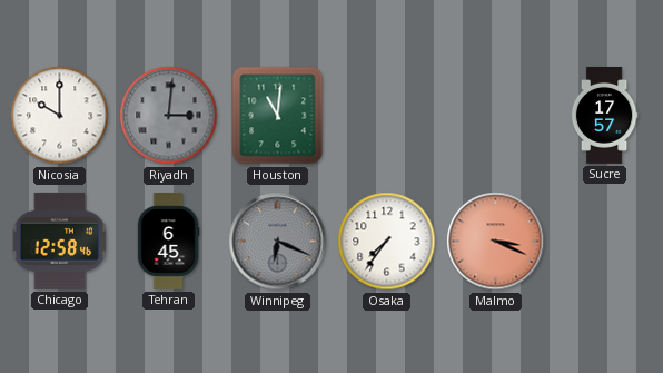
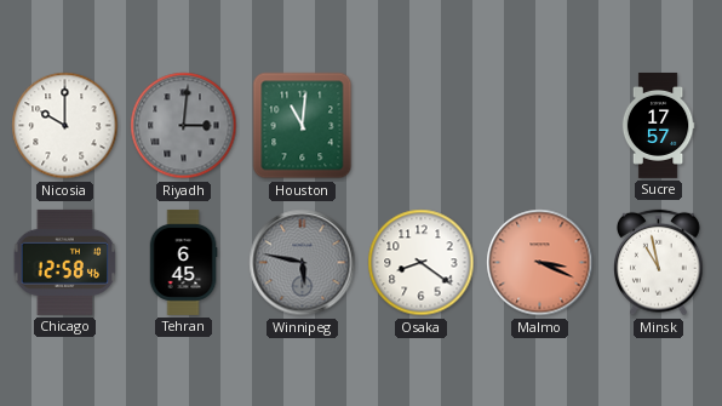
Winnipeg: 6:19 -> 5:47 (303, 263)
Osaka: 7:36 -> 8:21 (422, 263)
Minsk: none -> 10:58 (659, 263)
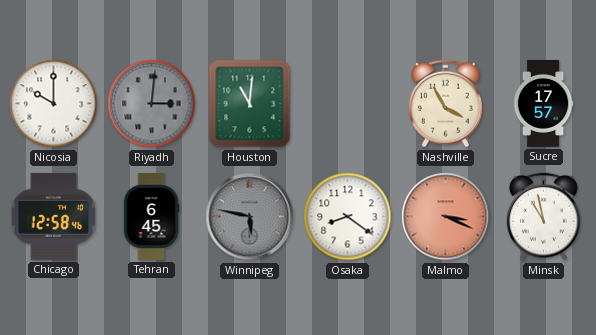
Nashville: none -> 3:55 (446, 104)
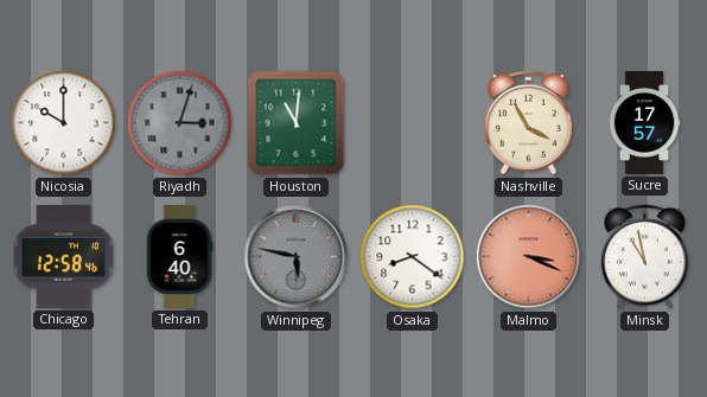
Riyadh: 3:01 -> 3:03 (180, 123)
Tehran: 6:45 -> 6:40 (179, 256)
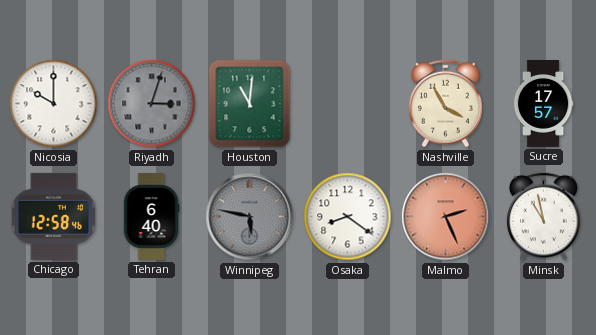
Malmo: 3:19 -> 2:26 (446, 217)
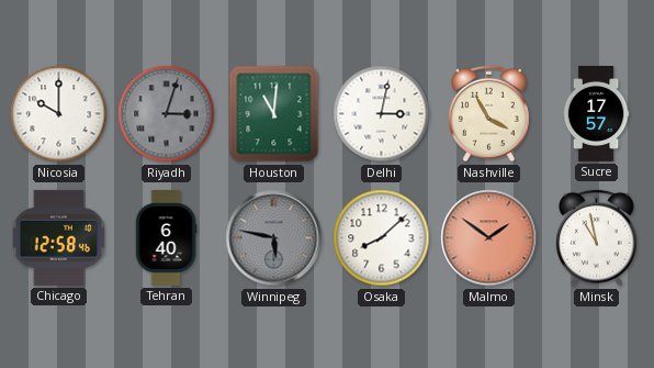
Delhi: none -> 3:02 (382, 114)
Osaka: 8:21 -> 8:08 (382, 238)
Malmo: 2:26 -> 1:51 (489, 238)
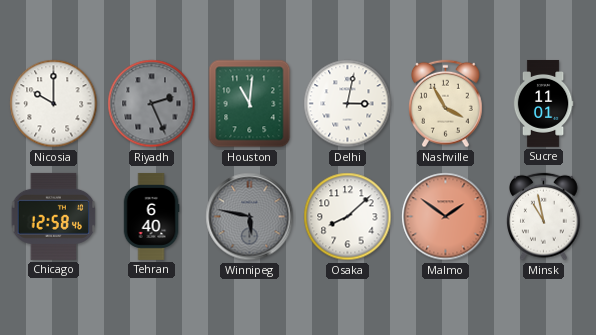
Riyadh: 3:03 -> 2:26 (152, 104)
Sucre: 17:57 -> 11:01 (543, 103)
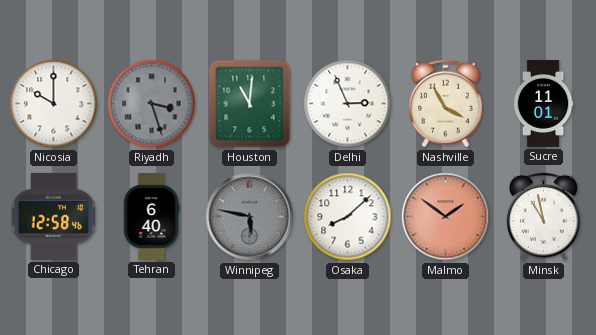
Riyadh: 2:26 -> 3:27 (152, 104)
Delhi: 3:02 -> 2:56 (348, 104)
